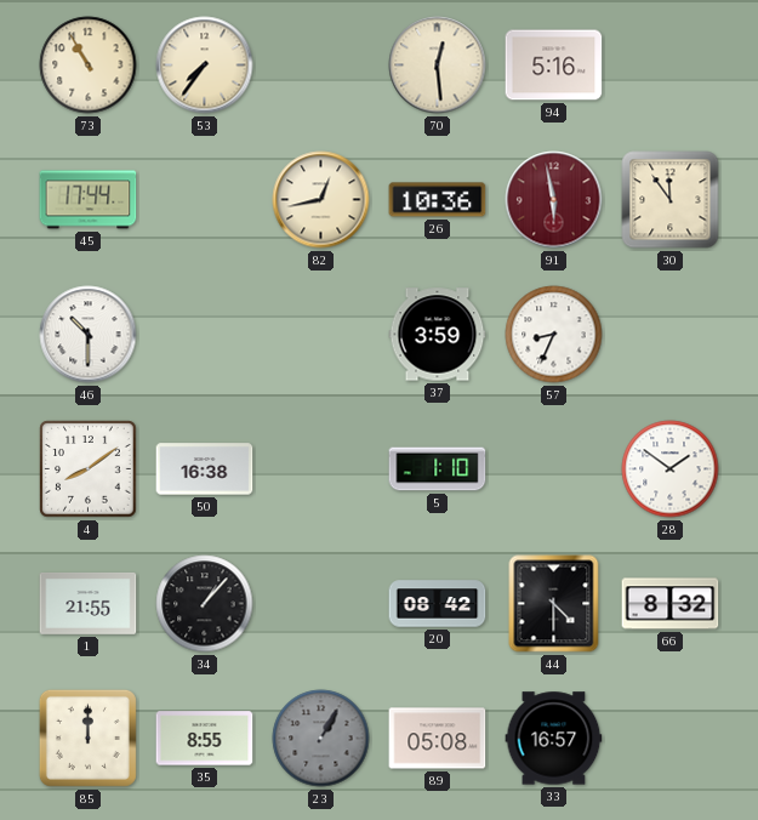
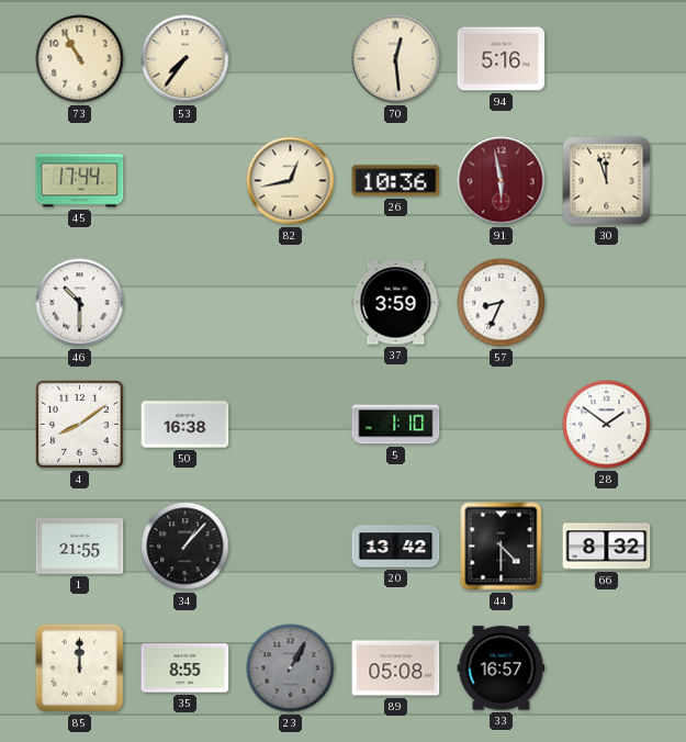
30: 11:54 -> 11:57 (607, 181)
20: 08:42 -> 13:42 (396, 547)
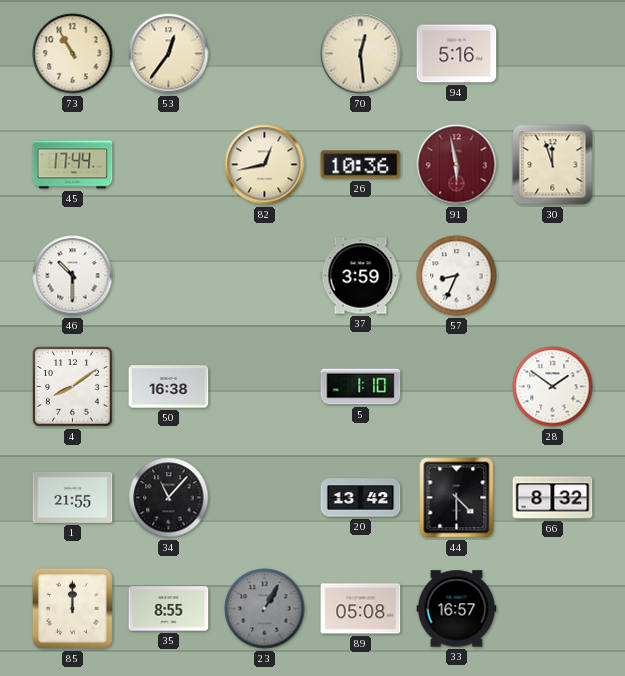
53: 7:36 -> 12:36 (169, 54)
34: 1:07 -> 11:07 (169, 498)
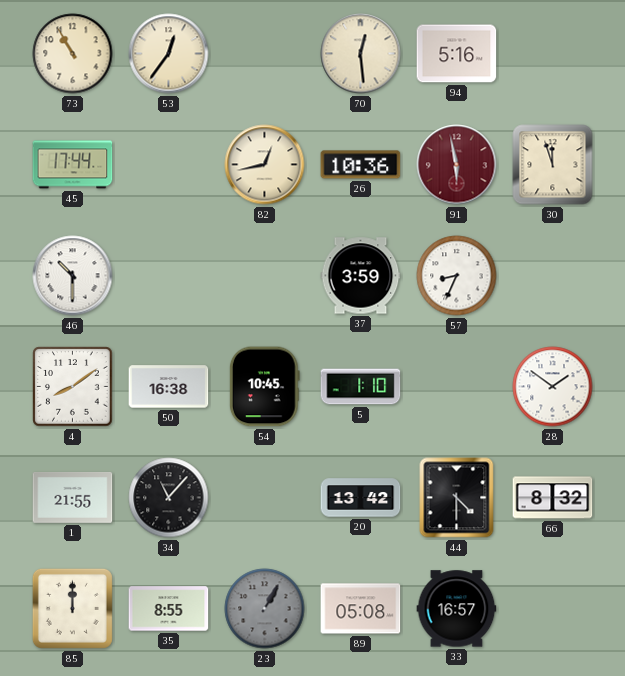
54: none -> 10:45 (264, 387)
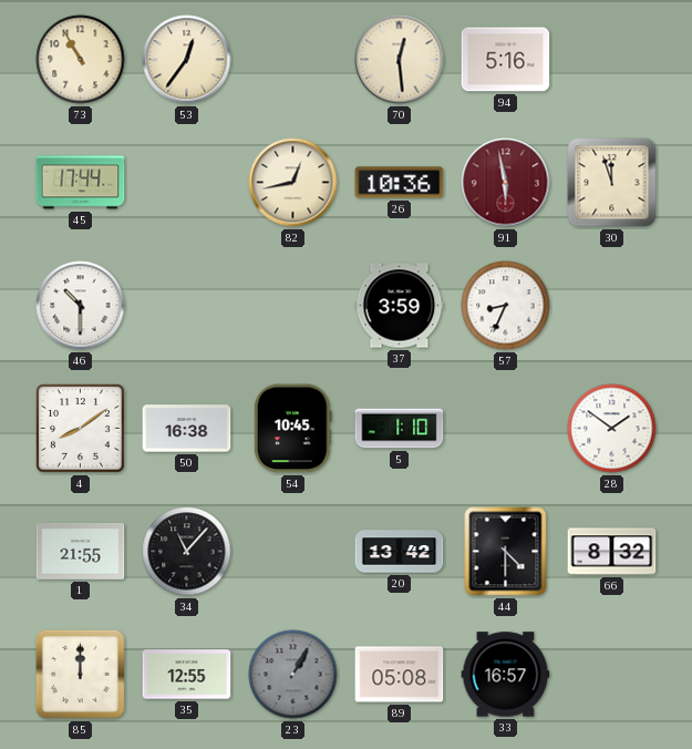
35: 8:55 -> 12:55 (187, 675)
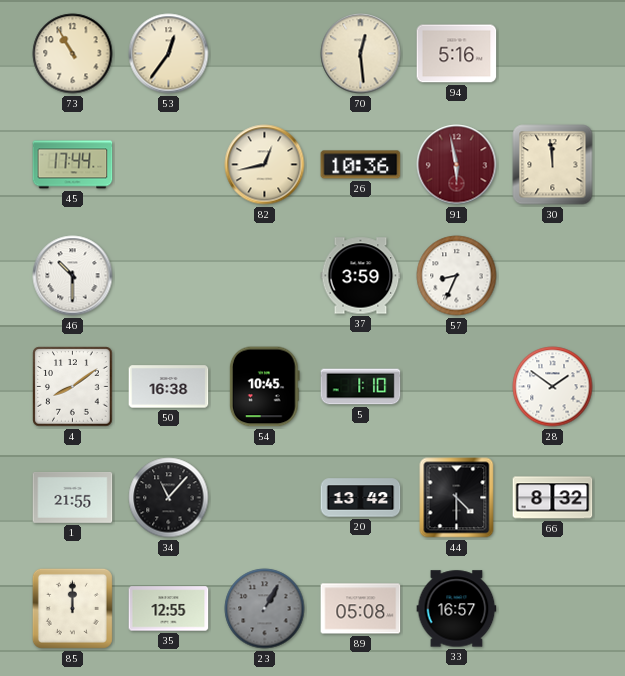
30: 11:57 -> 11:59 (553, 165)
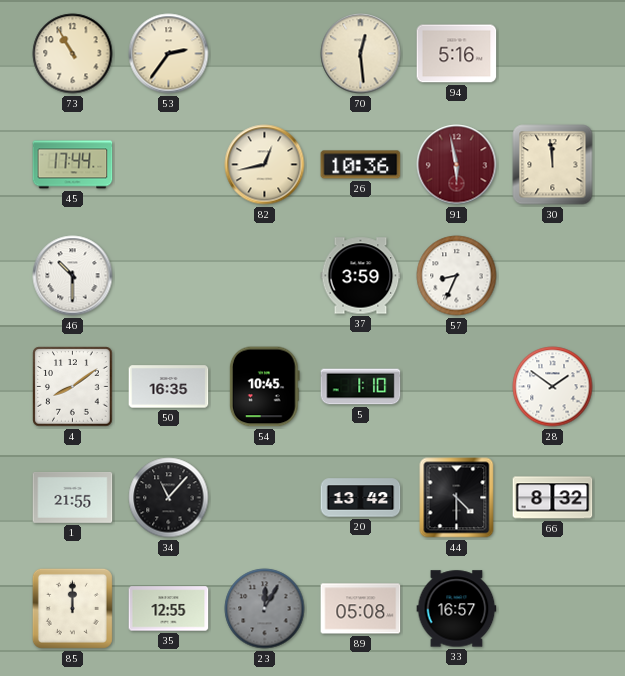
53: 12:36 -> 2:36 (169, 54)
50: 16:38 -> 16:35 (169, 387)
23: 1:05 -> 12:05 (265, 609)
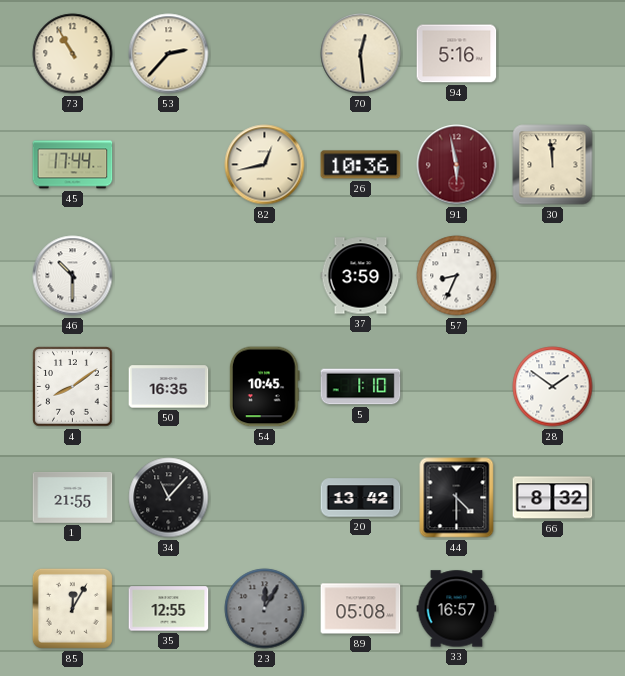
53: 2:36 -> 2:37 (169, 54)
85: 12:00 -> 12:05 (72, 608)
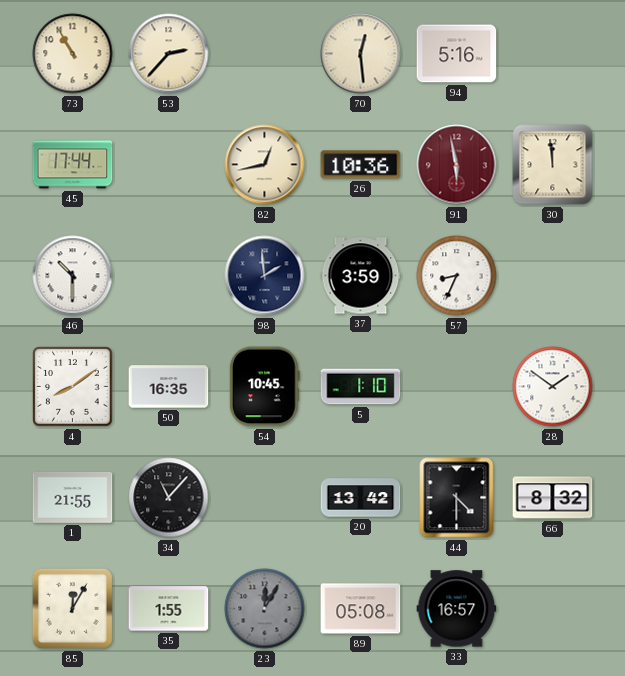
98: none -> 1:59 (265, 276)
35: 12:55 -> 1:55 (169, 609)
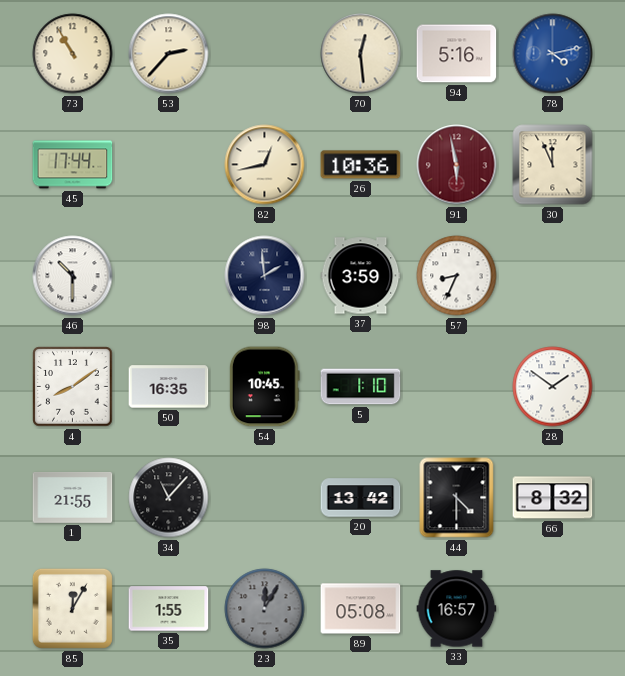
78: none -> 4:13 (553, 54)
30: 11:59 -> 11:56 (553, 165)
